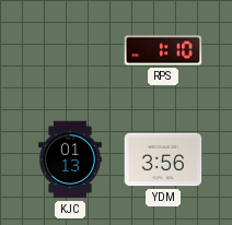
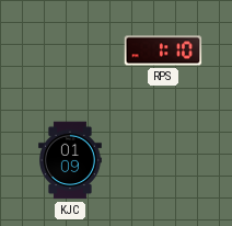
KJC: 01:13 -> 01:09 (71, 160)
YDM: 3:56 -> none (163, 159)
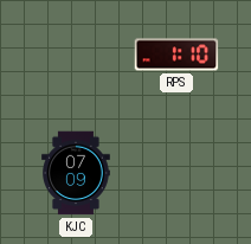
KJC: 01:09 -> 07:09 (77, 173)
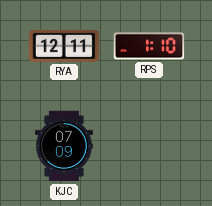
RYA: none -> 12:11 (64, 46)
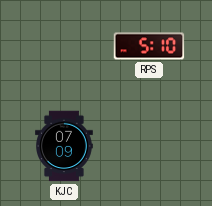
RYA: 12:11 -> none (64, 46)
RPS: 1:10 -> 5:10 (149, 46)
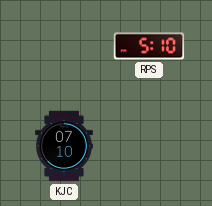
KJC: 07:09 -> 07:10 (65, 146)
